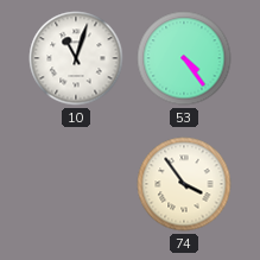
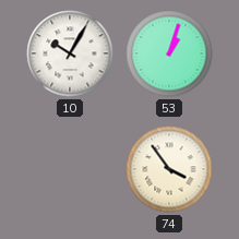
10: 11:03 -> 10:05 (70, 53)
53: 4:24 -> 1:03 (169, 53)
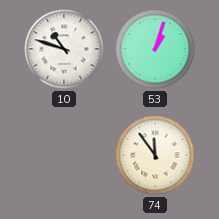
10: 10:05 -> 10:48 (64, 49)
74: 3:54 -> 11:54 (155, 155)
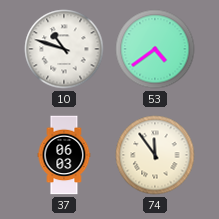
53: 1:03 -> 4:39 (155, 49)
37: none -> 06:03 (64, 155)
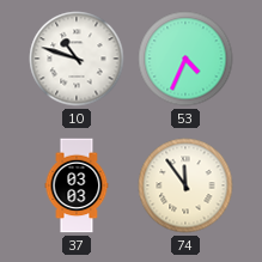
53: 4:39 -> 4:34 (185, 59)
37: 06:03 -> 03:03 (77, 185)
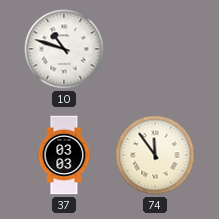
53: 4:34 -> none (185, 59)
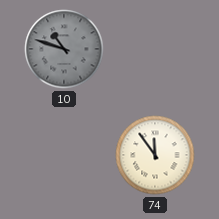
10 dial: white -> grey (64, 49)
37: 03:03 -> none (64, 155)
